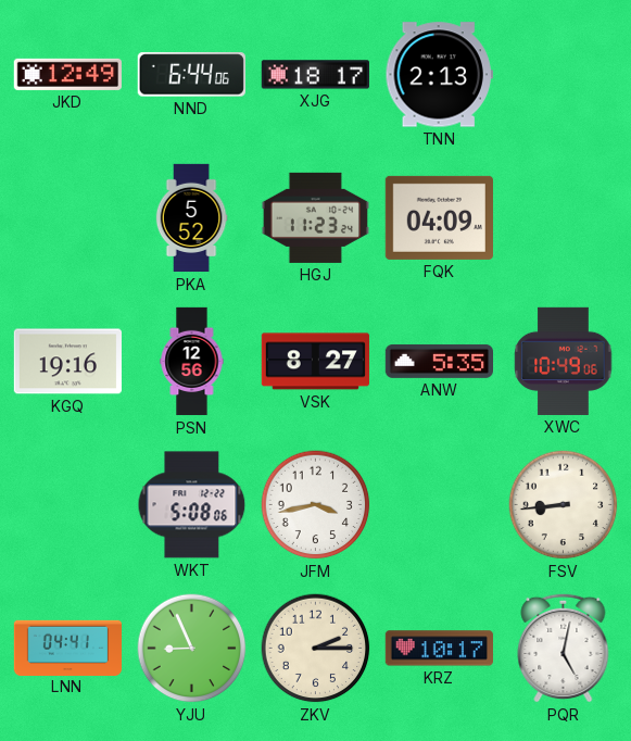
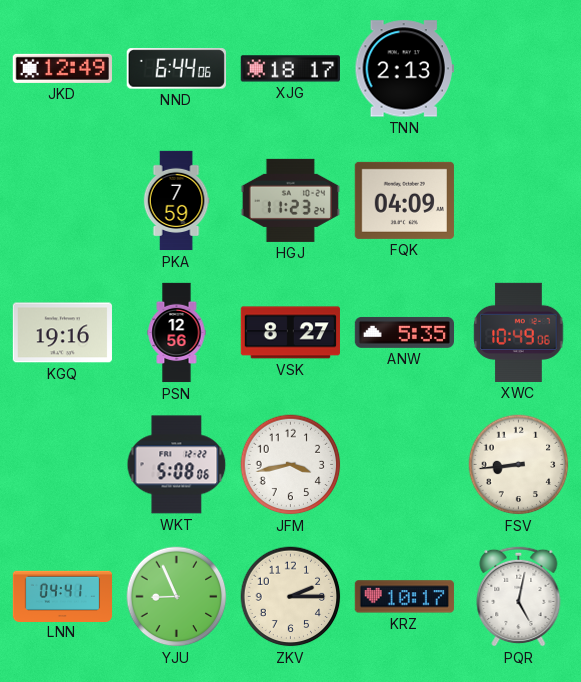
PKA: 5:52 -> 7:59 (176, 201)
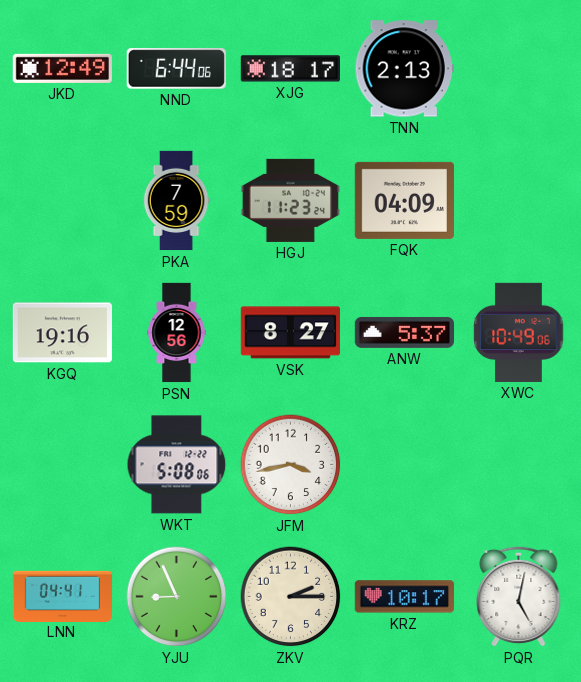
ANW: 5:35 -> 5:37 (404, 332)
FSV: 8:44 -> none (519, 465)
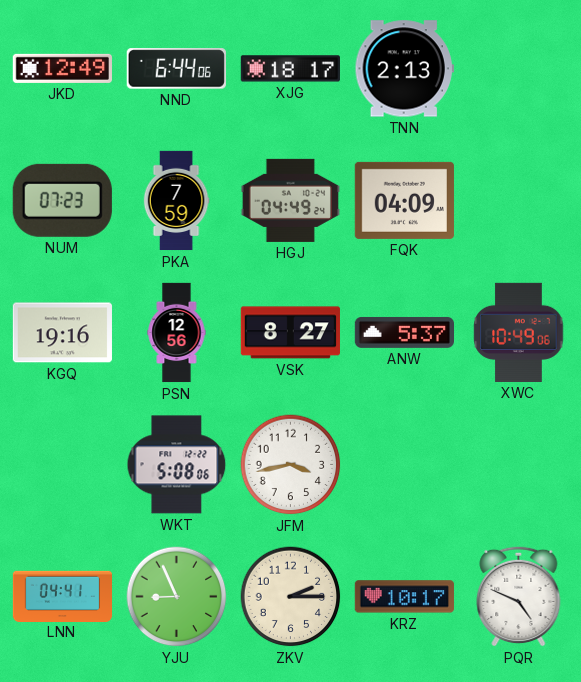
NUM: none -> 07:23 (62, 200)
HGJ: 11:23 -> 04:49 (290, 200)
PQR: 5:02 -> 4:49 (519, 596)
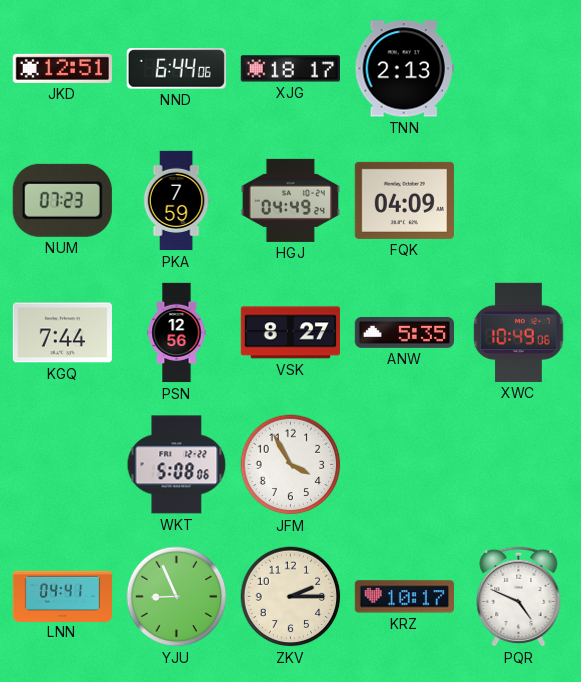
JKD: 12:49 -> 12:51 (62, 68)
KGQ: 19:16 -> 7:44 (62, 333)
ANW: 5:37 -> 5:35 (404, 332)
JFM: 3:43 -> 3:55 (291, 465)
